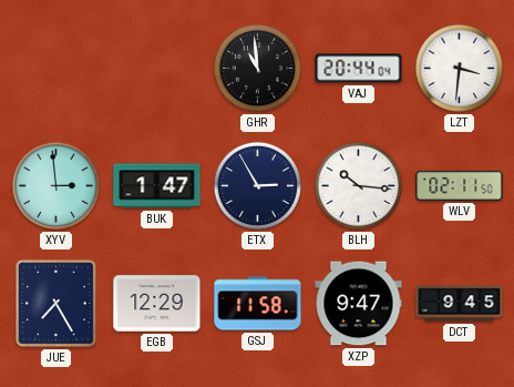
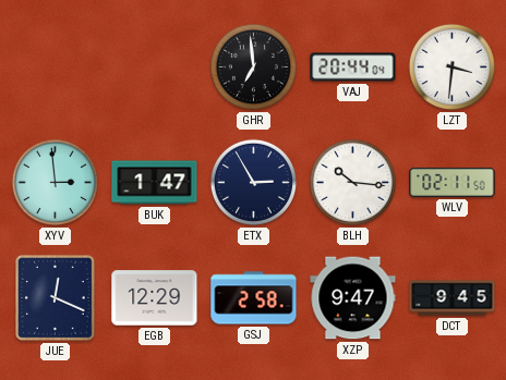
GHR: 10:59 -> 6:59 (253, 66)
JUE: 7:25 -> 12:19 (56, 298)
GSJ: 11:58 -> 2:58 (254, 298)
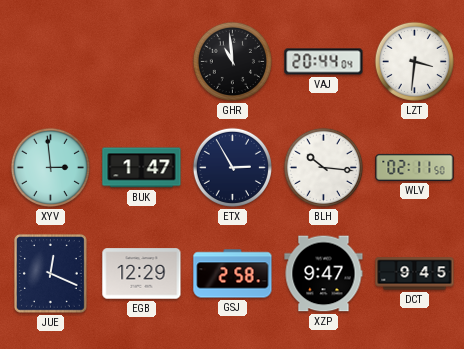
GHR: 6:59 -> 10:59 (232, 61)
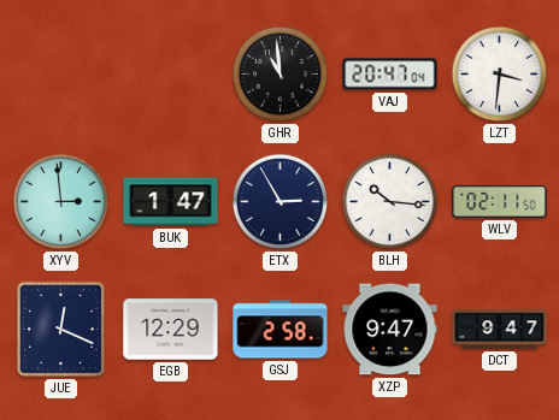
VAJ: 20:44 -> 20:47 (390, 75)
DCT: 9:45 -> 9:47 (500, 330)
